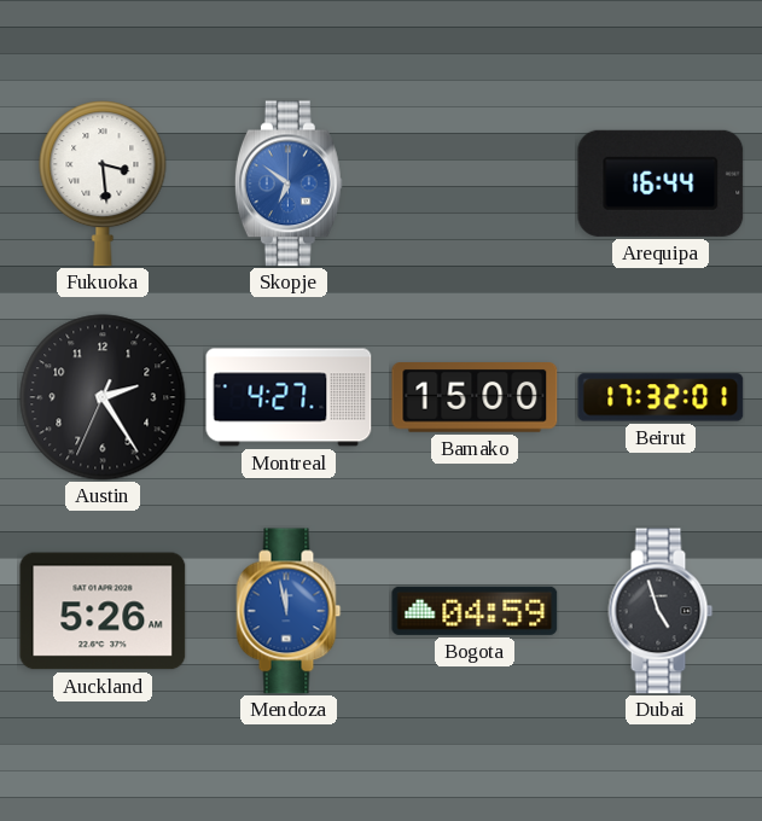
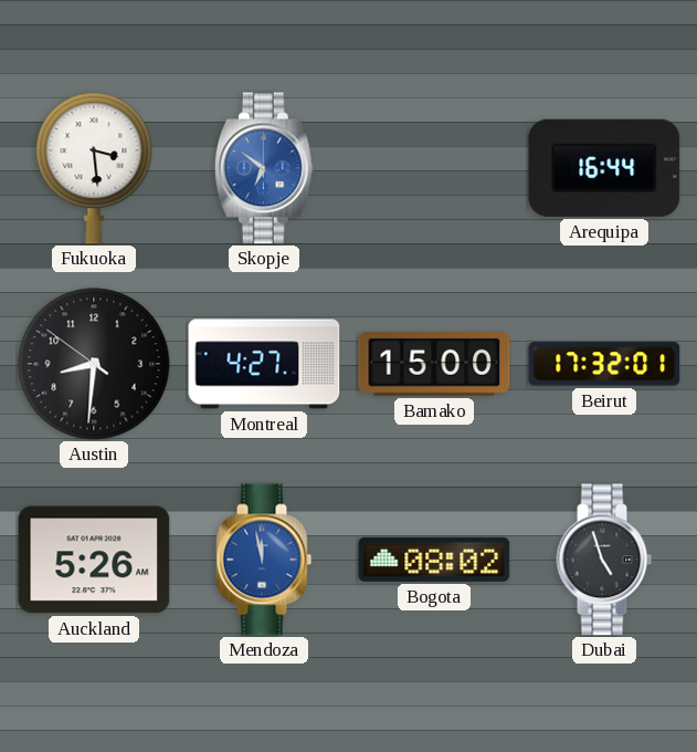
Austin: 2:24 -> 8:30 (94, 364)
Bogota: 04:59 -> 08:02 (434, 560)
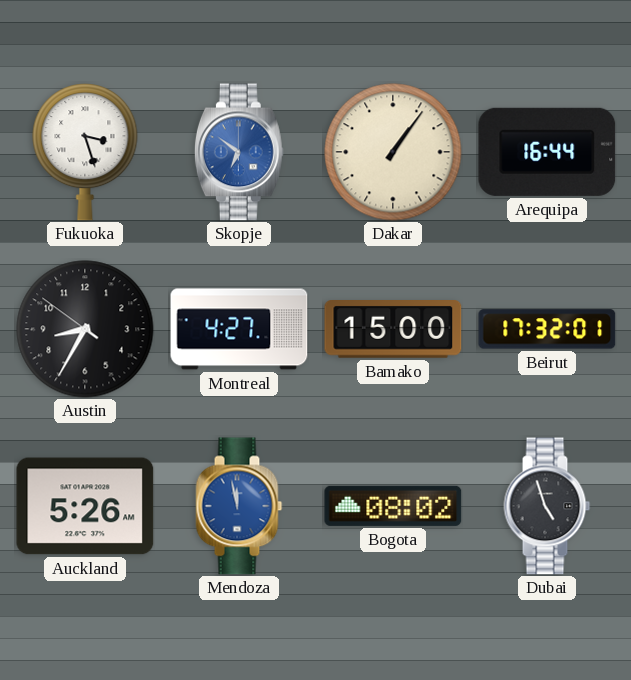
Fukuoka: 3:29 -> 3:27 (85, 153)
Dakar: none -> 1:06 (393, 152)
Austin: 8:30 -> 8:34 (85, 329)
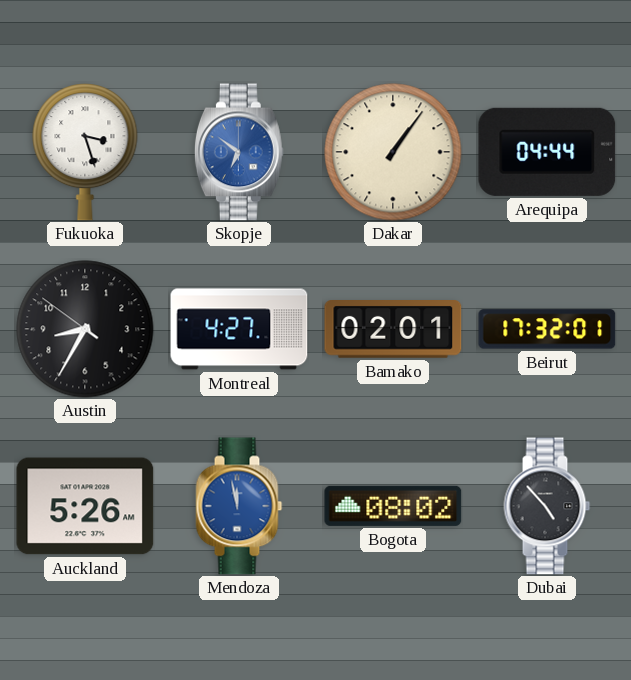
Arequipa: 16:44 -> 04:44 (547, 152)
Bamako: 15:00 -> 02:01 (393, 330)
Dubai: 4:57 -> 4:53 (547, 506)
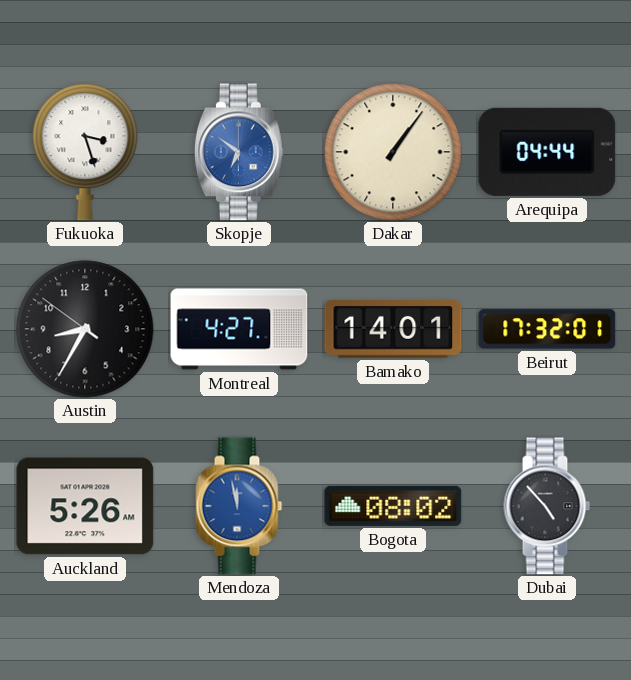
Bamako: 02:01 -> 14:01 (393, 330)
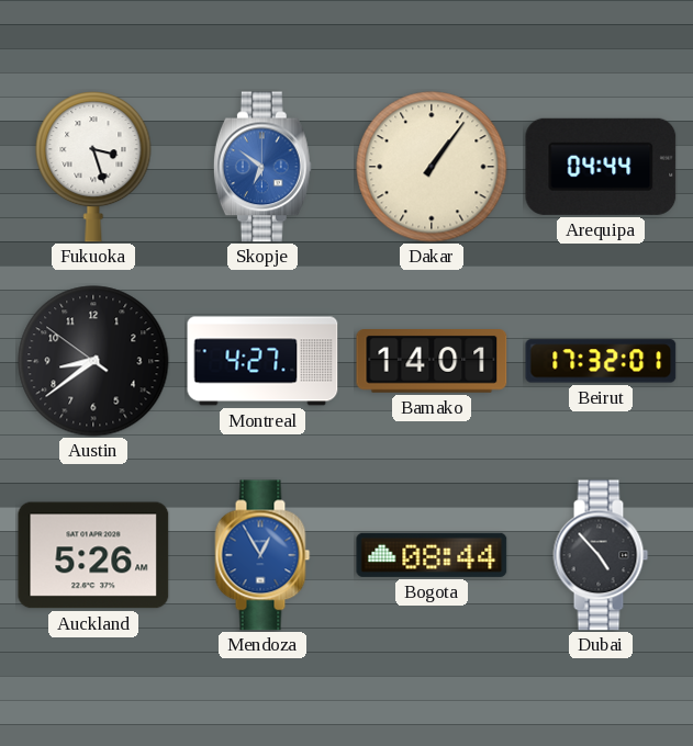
Austin: 8:34 -> 8:38 (93, 361)
Mendoza: 11:58 -> 12:55 (262, 555)
Bogota: 08:02 -> 08:44 (432, 555)
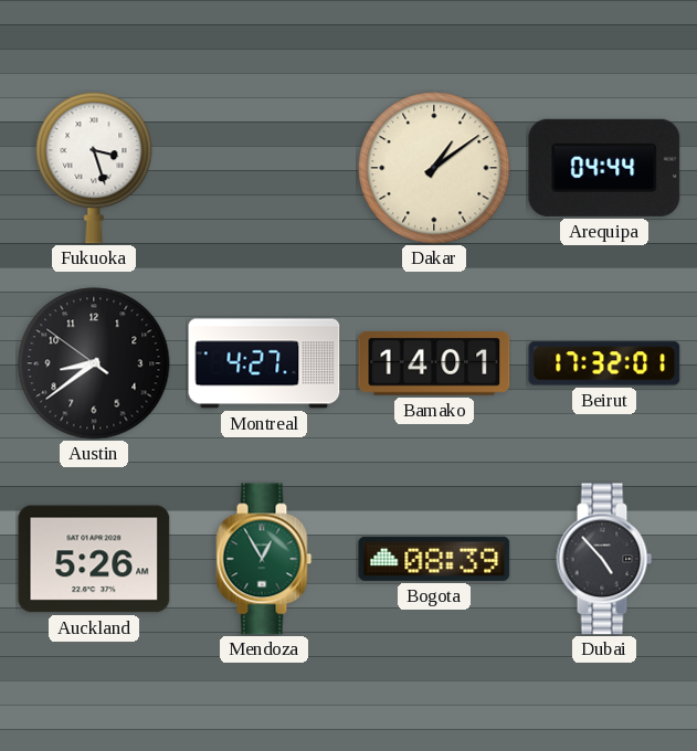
Skopje: 6:51 -> none (262, 167)
Dakar: 1:06 -> 1:09 (434, 168)
Mendoza dial: blue -> green (264, 559)
Bogota: 08:44 -> 08:39 (434, 559)
